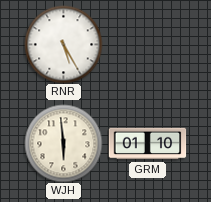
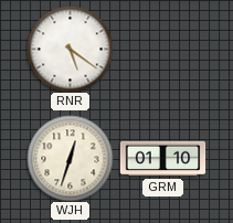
RNR: 5:25 -> 5:21 (70, 49)
WJH: 5:59 -> 12:33 (70, 158)
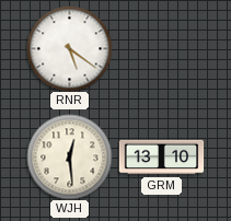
WJH: 12:33 -> 12:29 (69, 156)
GRM: 01:10 -> 13:10 (161, 158)
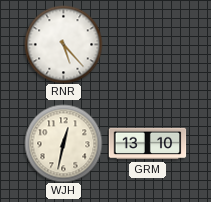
RNR: 5:21 -> 5:23 (63, 44)
WJH: 12:29 -> 12:32 (63, 143)
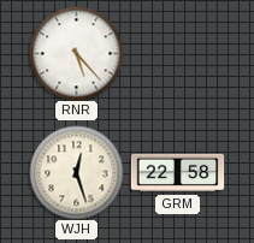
WJH: 12:32 -> 12:27 (76, 172)
GRM: 13:10 -> 22:58 (177, 173)
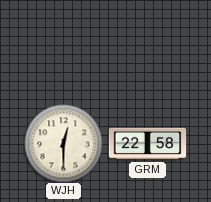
RNR: 5:23 -> none (76, 53)
WJH: 12:27 -> 12:30 (63, 143)
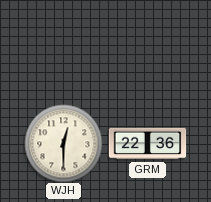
GRM: 22:58 -> 22:36 (147, 144)
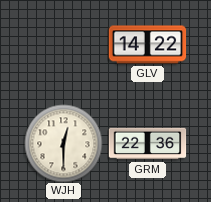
GLV: none -> 14:22 (147, 45)
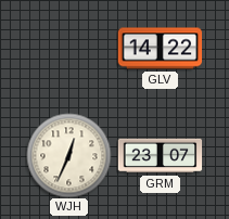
WJH: 12:30 -> 12:34 (68, 155)
GRM: 22:36 -> 23:07 (160, 156)
